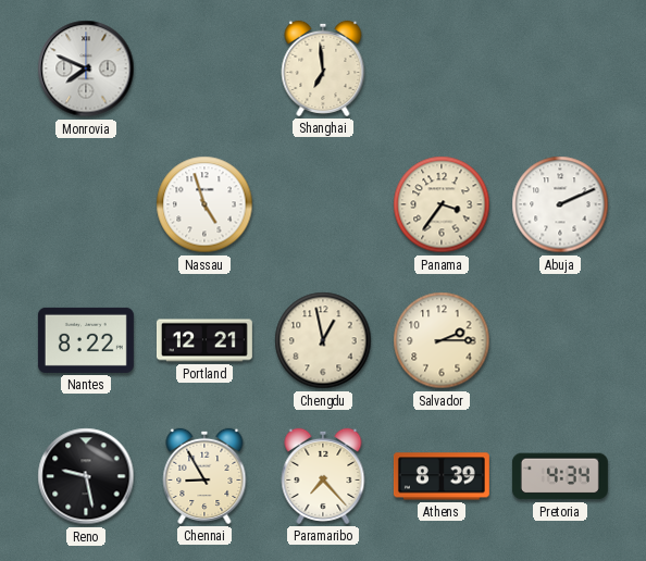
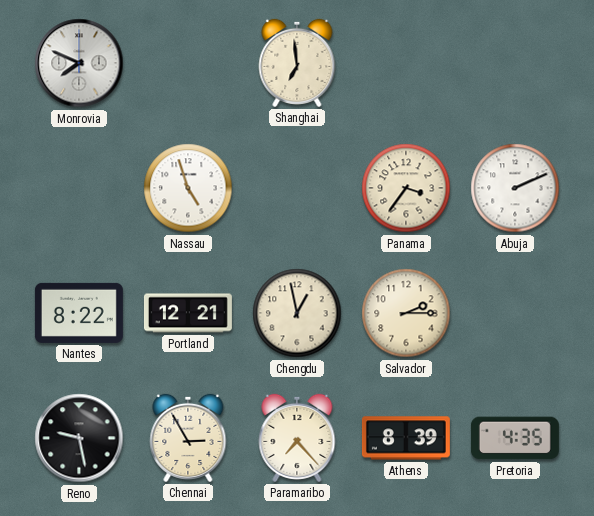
Chennai: 8:55 -> 2:55 (188, 438)
Pretoria: 4:34 -> 4:35 (515, 438)
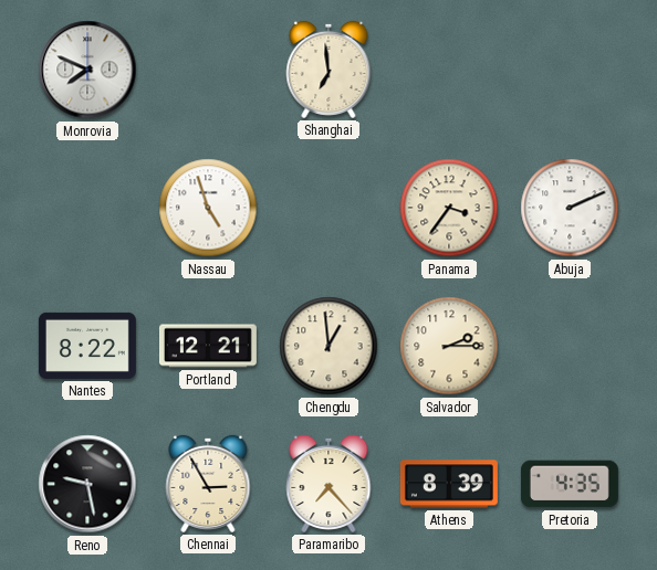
Chengdu: 12:58 -> 12:59 (328, 346)
